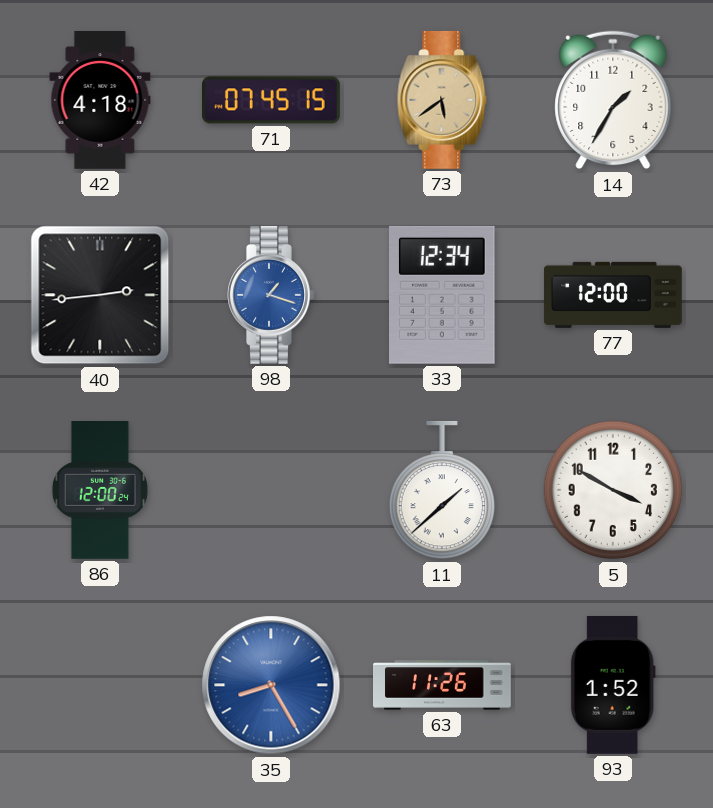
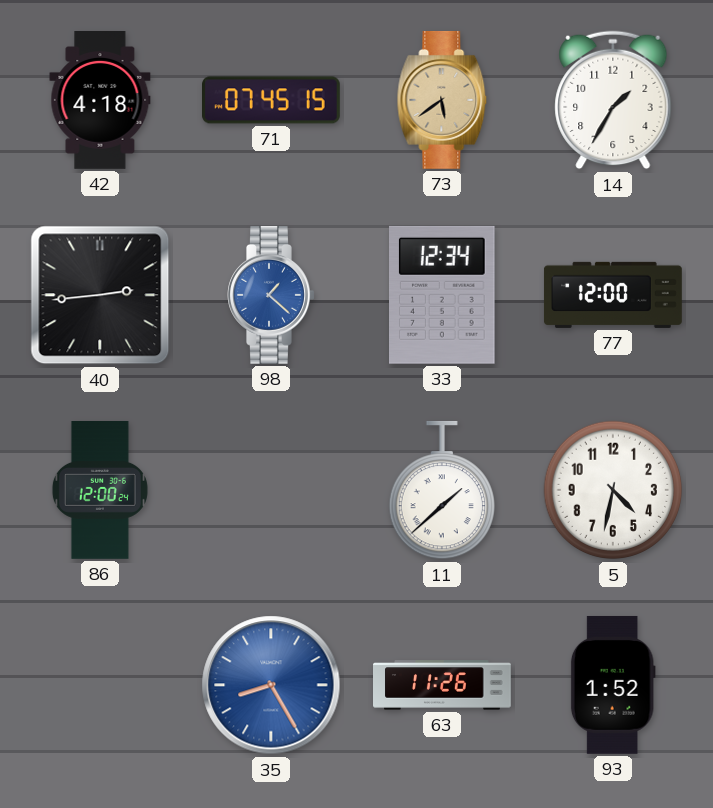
98: 1:18 -> 1:22 (271, 295)
5: 3:50 -> 4:32 (613, 490)
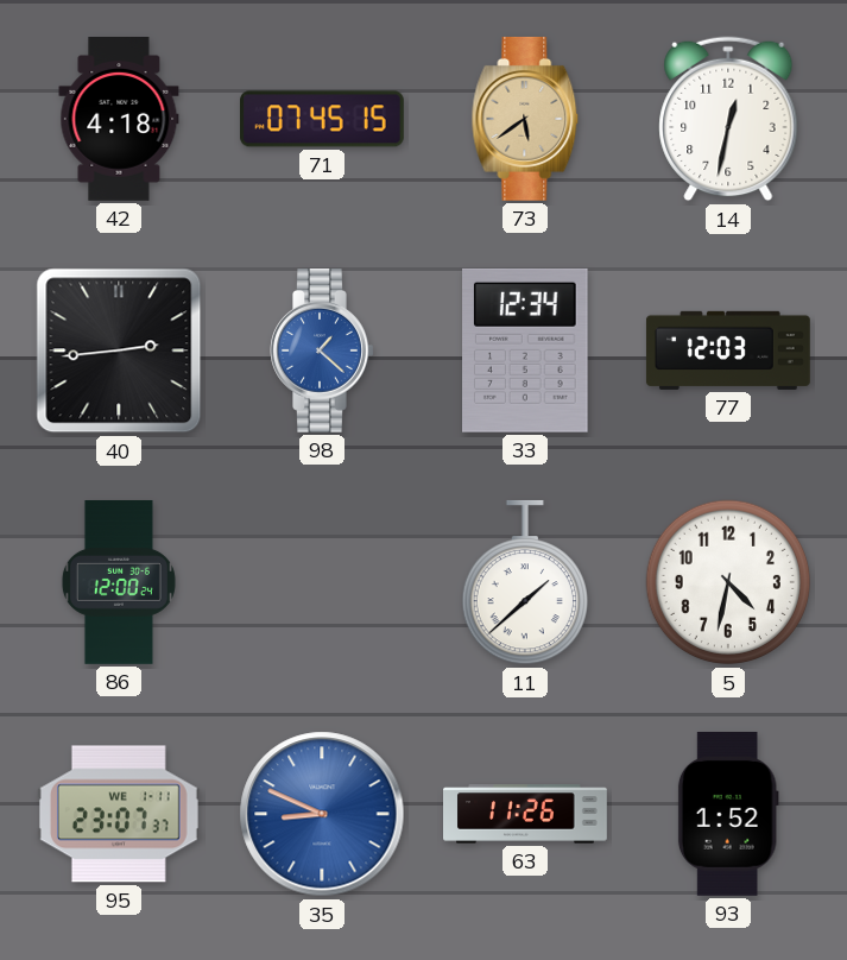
14: 1:35 -> 12:32 (728, 119)
77: 12:00 -> 12:03 (728, 350)
95: none -> 23:07 (119, 814)
35: 8:25 -> 8:49 (322, 814)
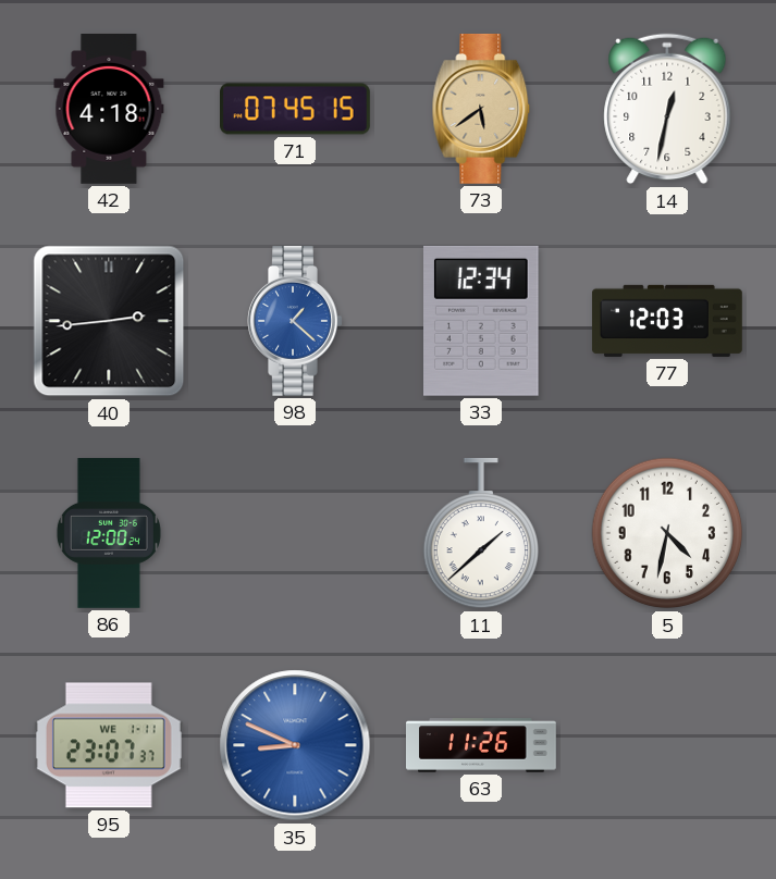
93: 1:52 -> none (728, 814)
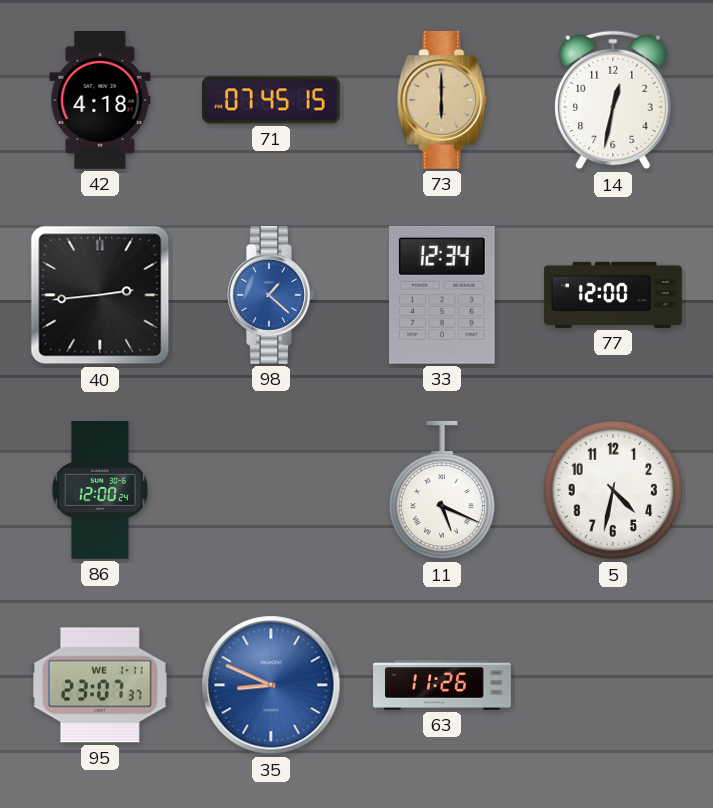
73: 5:39 -> 6:00 (442, 100)
77: 12:03 -> 12:00 (613, 295)
11: 1:38 -> 5:19 (441, 490)
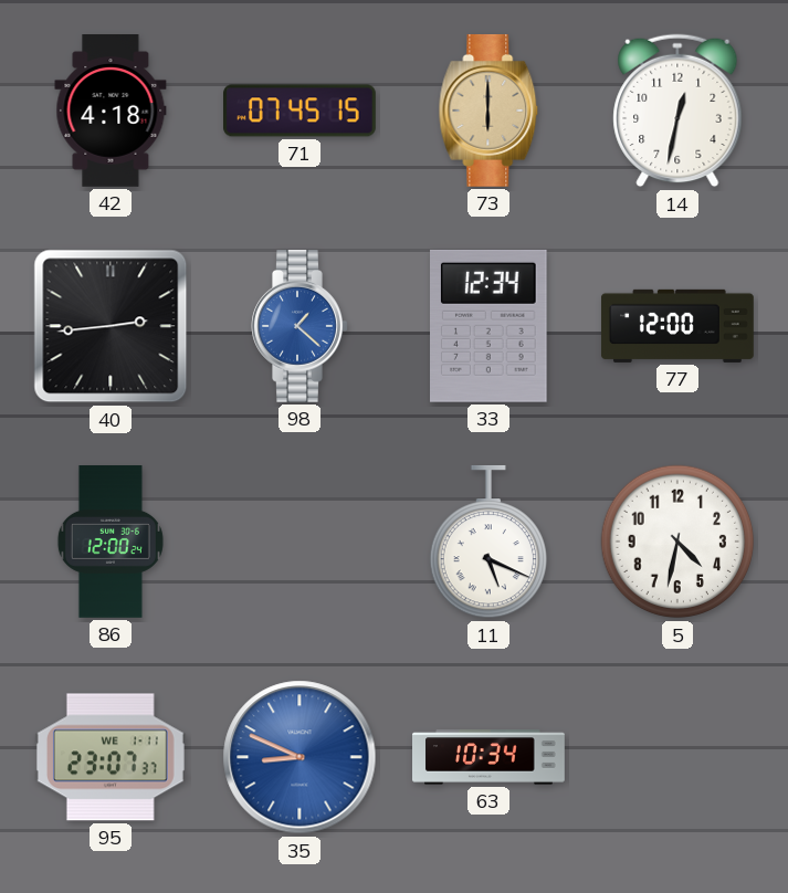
63: 11:26 -> 10:34 (490, 757)
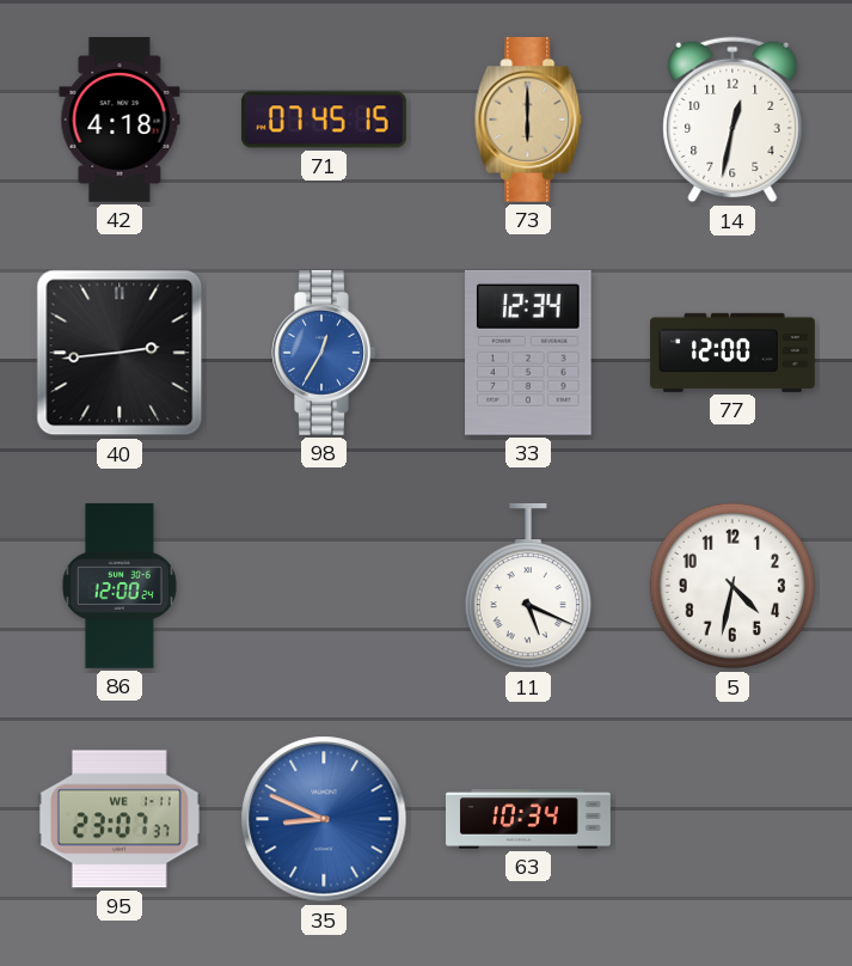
98: 1:22 -> 12:35 (324, 353)
